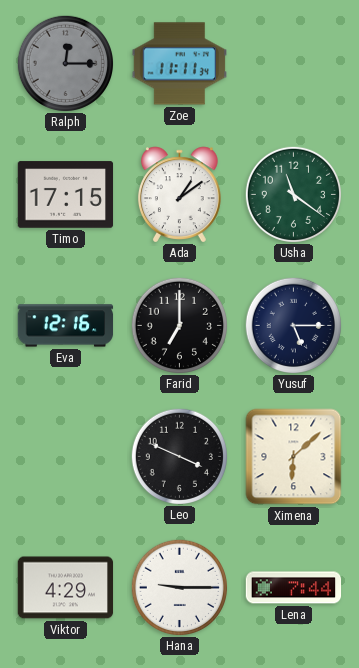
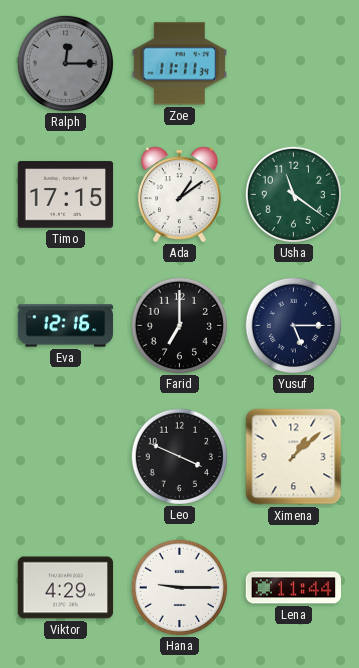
Ximena: 6:08 -> 1:08 (294, 457)
Lena: 7:44 -> 11:44 (294, 588)
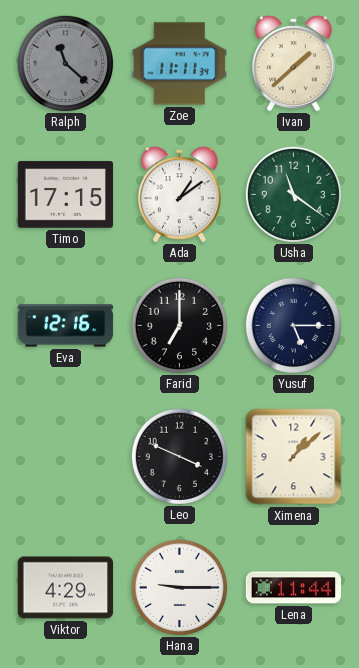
Ralph: 12:15 -> 11:22 (65, 63)
Ivan: none -> 1:38 (293, 63)
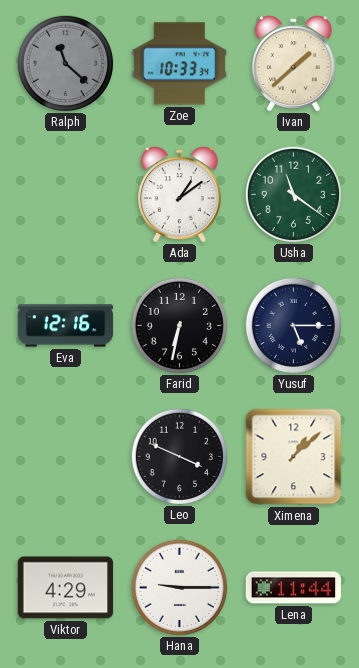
Zoe: 11:11 -> 10:33 (179, 64)
Timo: 17:15 -> none (66, 195)
Farid: 7:00 -> 6:32 (179, 325)
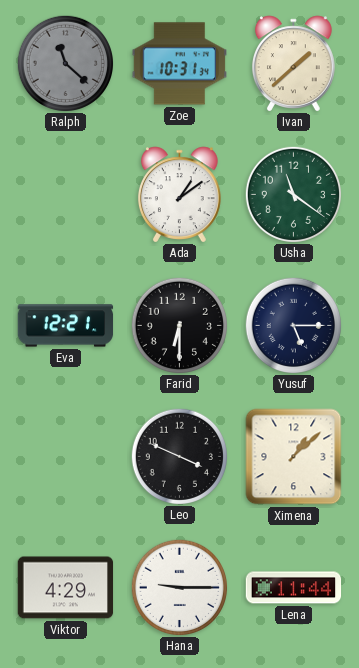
Zoe: 10:33 -> 10:31 (179, 64)
Eva: 12:16 -> 12:21 (66, 326)
Farid: 6:32 -> 6:30 (179, 325)
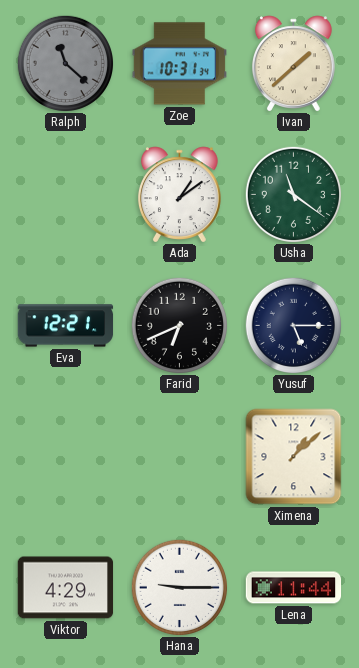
Farid: 6:30 -> 6:41 (179, 325)
Leo: 3:49 -> none (179, 456)
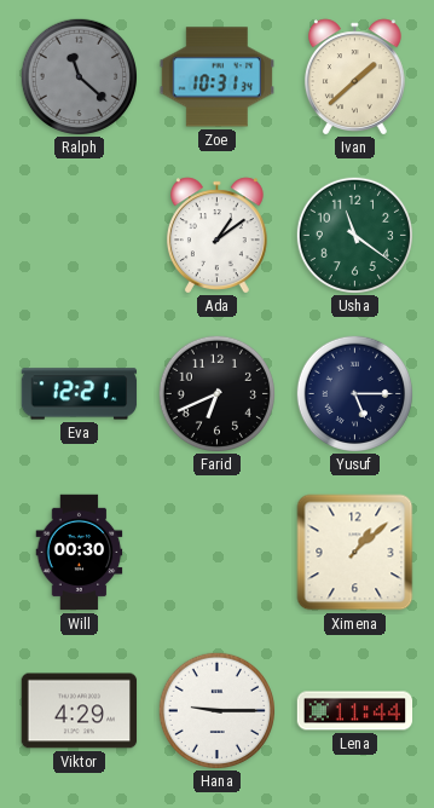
Will: none -> 00:30 (80, 553)
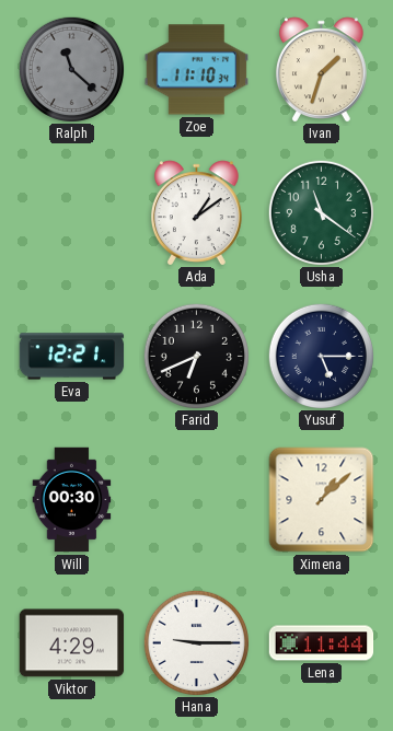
Zoe: 10:31 -> 11:10 (196, 70)
Ivan: 1:38 -> 1:33 (321, 69)
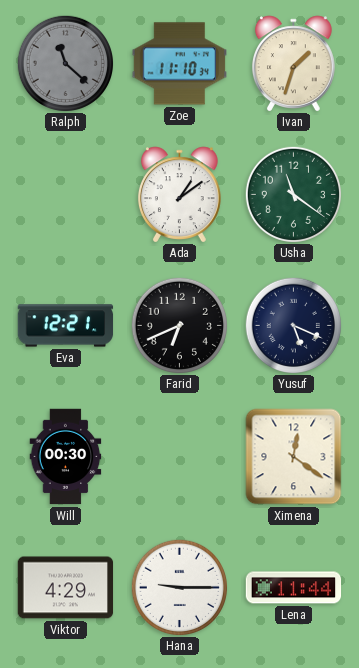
Yusuf: 5:15 -> 5:19 (293, 325)
Ximena: 1:08 -> 12:21 (294, 457)
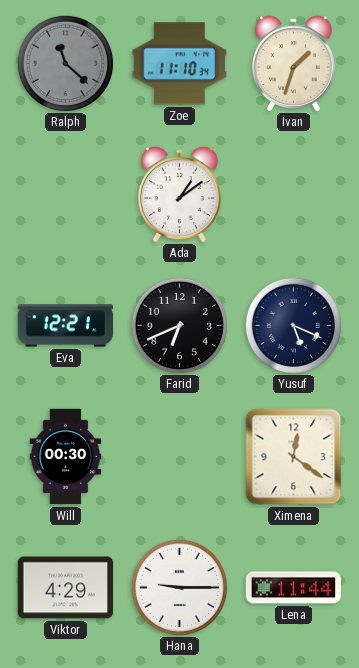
Usha: 11:21 -> none (293, 194)
